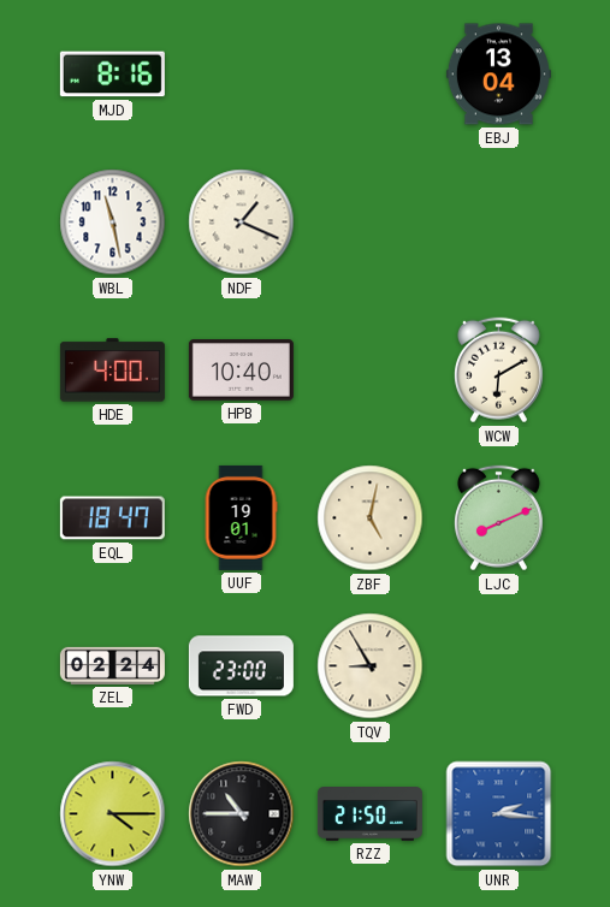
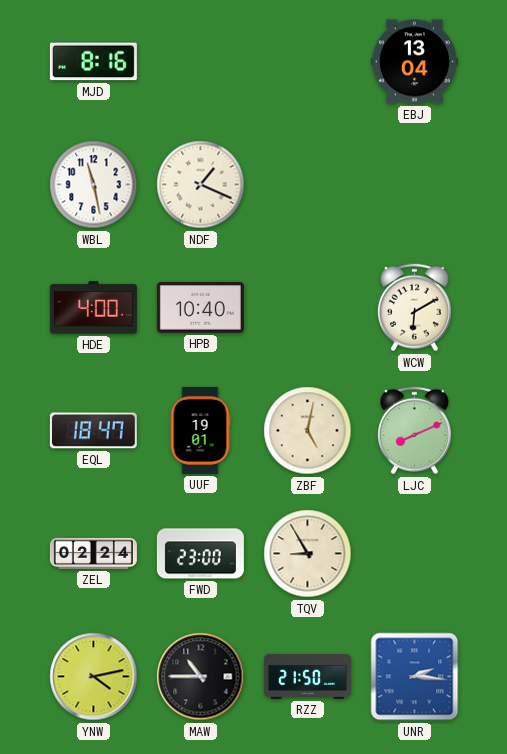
YNW: 4:15 -> 4:13 (94, 677)
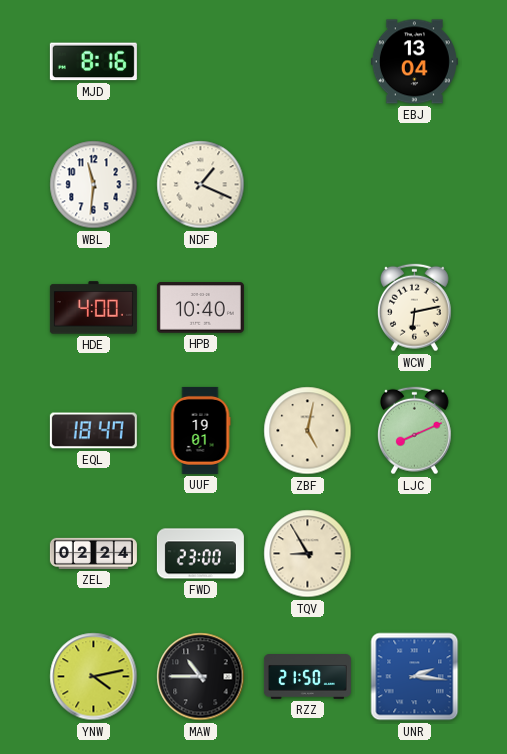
WBL: 11:28 -> 11:31 (94, 185)
WCW: 6:10 -> 6:13 (414, 308)
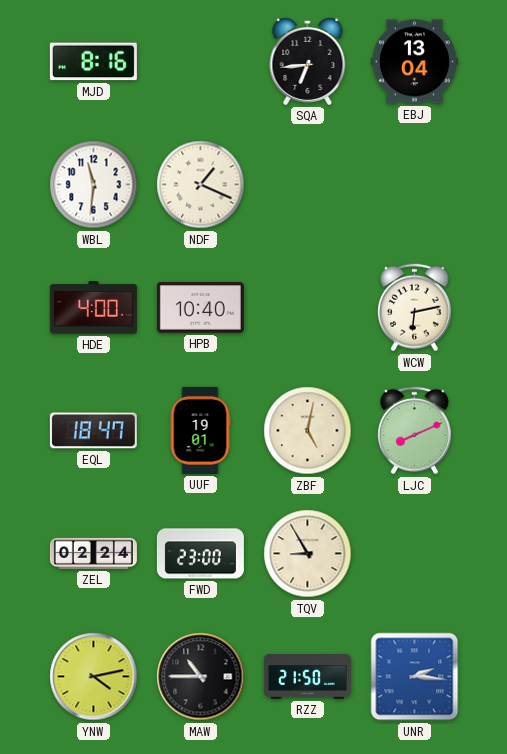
SQA: none -> 6:44 (308, 61)
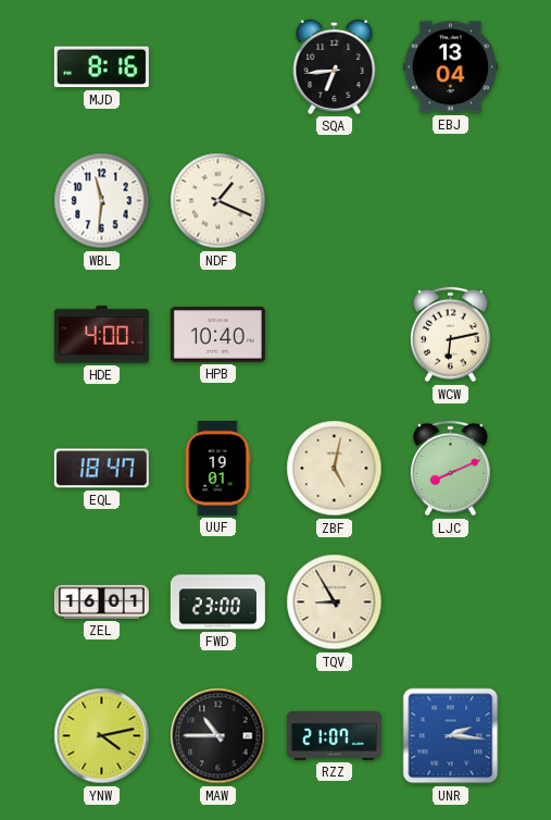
ZEL: 02:24 -> 16:01 (101, 601)
RZZ: 21:50 -> 21:07 (334, 736)
